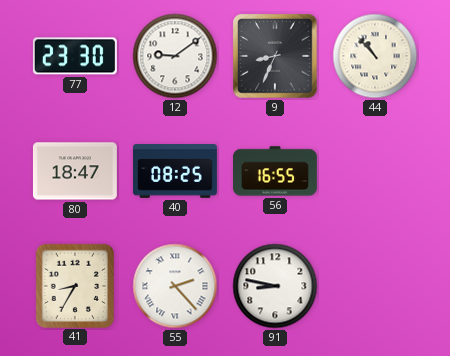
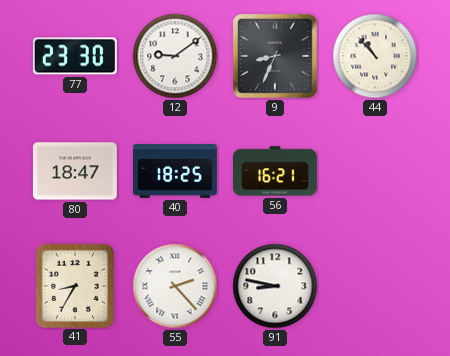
40: 08:25 -> 18:25 (175, 172)
56: 16:55 -> 16:21 (275, 171)
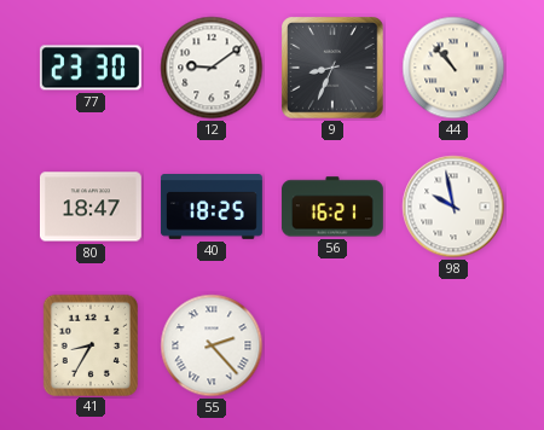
98: none -> 9:58 (453, 207)
91: 8:47 -> none (275, 286)
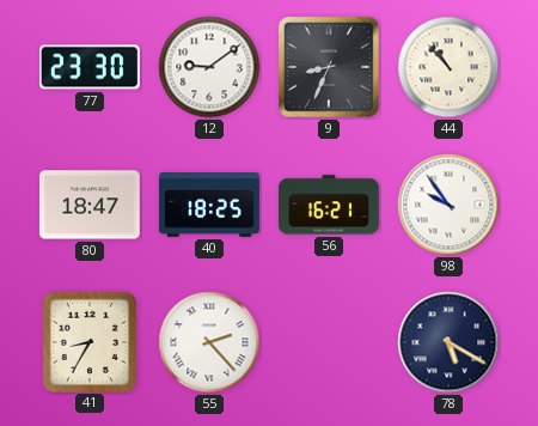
98: 9:58 -> 9:54 (448, 205)
78: none -> 5:20 (448, 342)
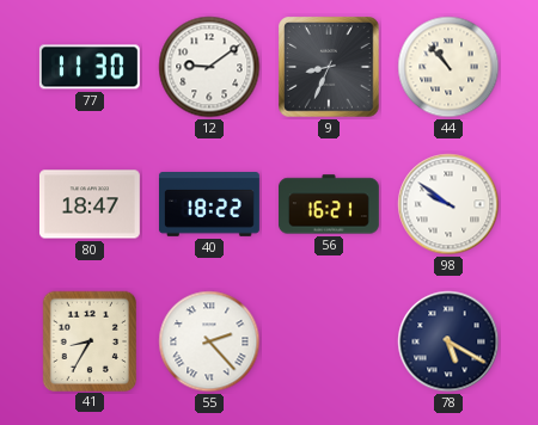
77: 23:30 -> 11:30 (90, 67)
40: 18:25 -> 18:22 (209, 205)
98: 9:54 -> 9:51 (448, 204)
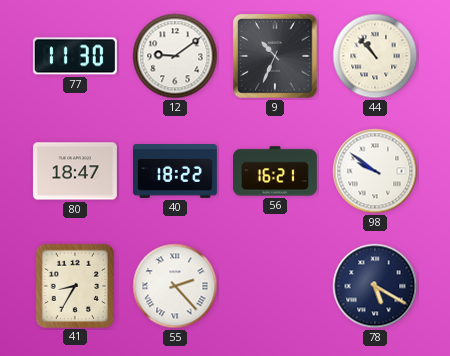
9: 8:34 -> 10:34 (275, 56)
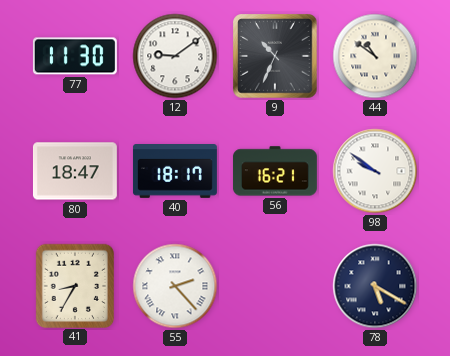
44: 10:53 -> 10:51 (375, 56)
40: 18:22 -> 18:17 (175, 172)
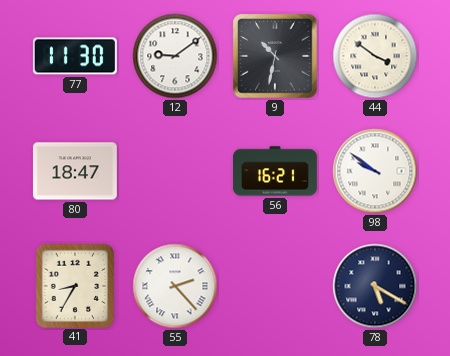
9: 10:34 -> 10:32 (275, 56)
44: 10:51 -> 3:51 (375, 56)
40: 18:17 -> none (175, 172)
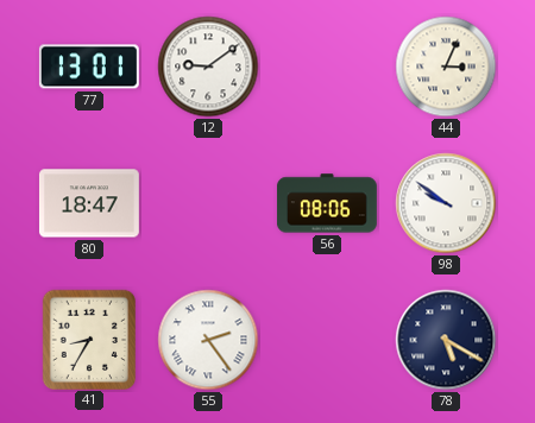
77: 11:30 -> 13:01 (89, 67)
9: 10:32 -> none (275, 56)
44: 3:51 -> 3:04 (446, 67)
56: 16:21 -> 08:06 (327, 203)
55: 2:23 -> 2:24 (208, 340)
